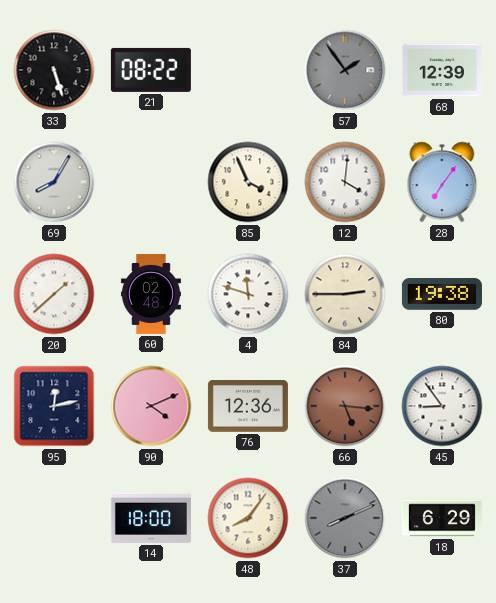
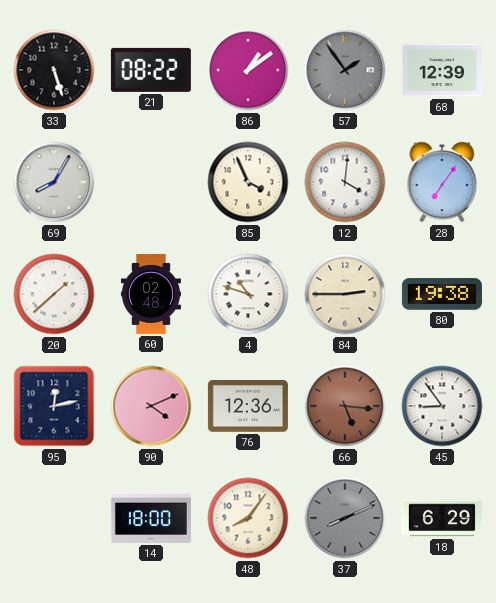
86: none -> 1:09 (248, 70)
4: 11:48 -> 10:48 (248, 294)
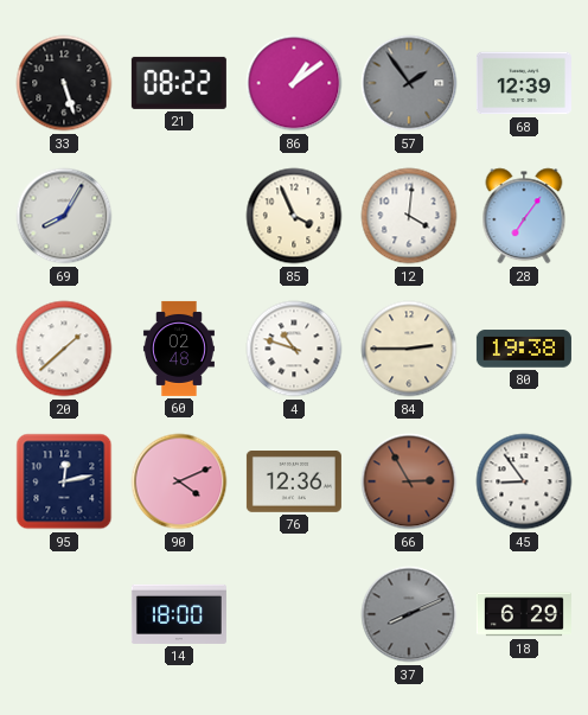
66: 5:16 -> 2:55 (409, 481)
48: 8:06 -> none (248, 518)
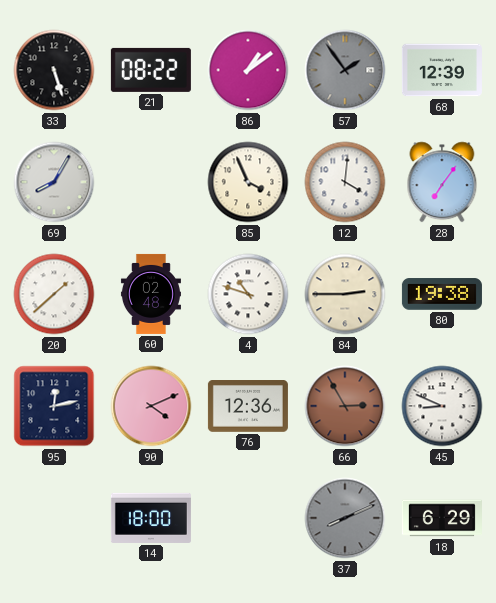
45: 8:54 -> 8:49 (442, 406)
